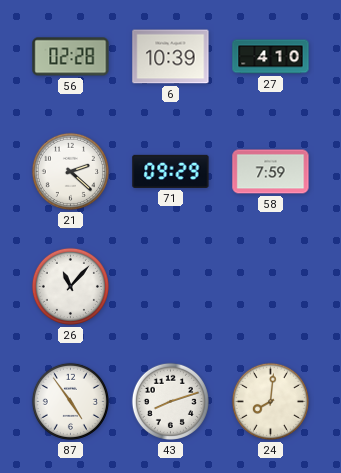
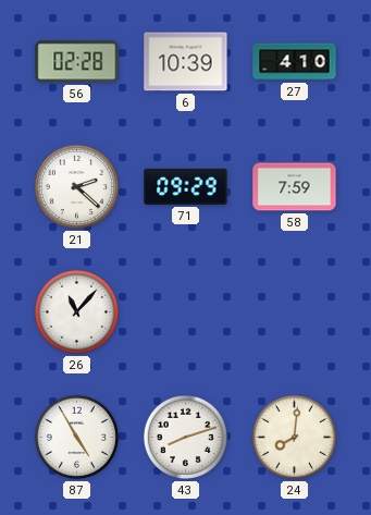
87: 4:54 -> 4:55 (76, 437)
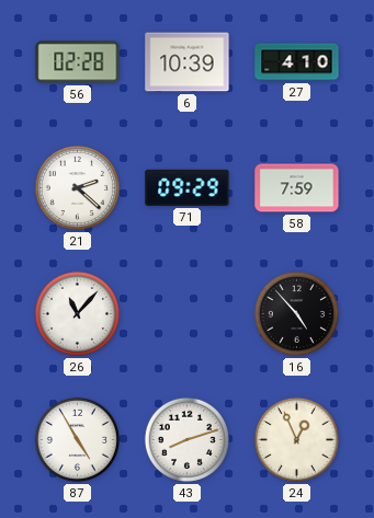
16: none -> 4:53 (296, 313)
24: 8:01 -> 12:56 (296, 439)
